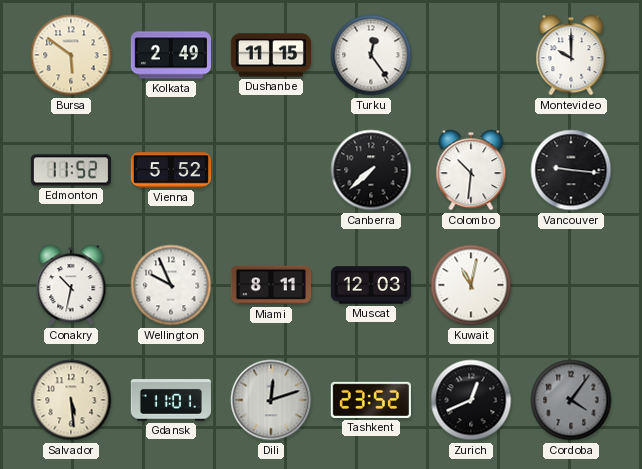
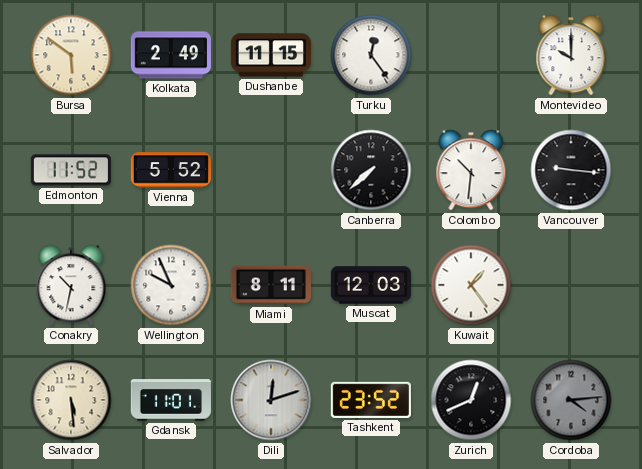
Kuwait: 11:02 -> 1:24 (471, 285)
Cordoba: 4:06 -> 4:14 (571, 400)
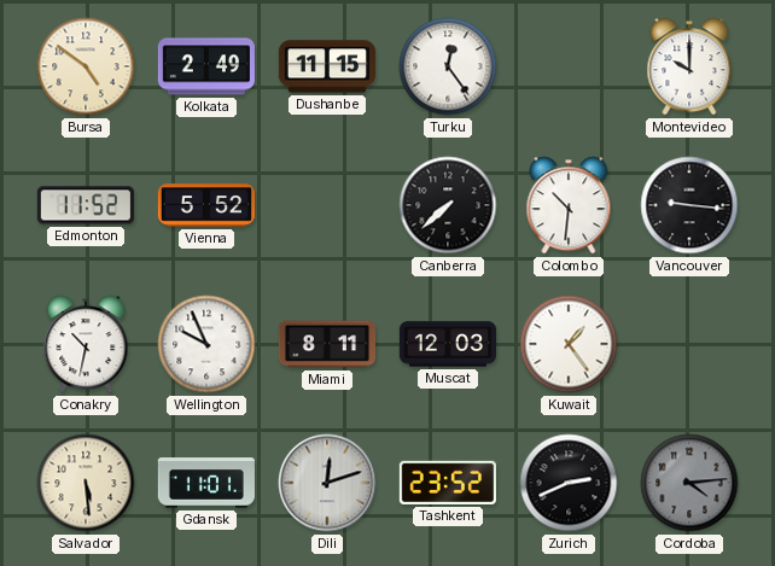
Bursa: 5:51 -> 4:51 (86, 66)
Zurich: 12:41 -> 2:41 (569, 483)
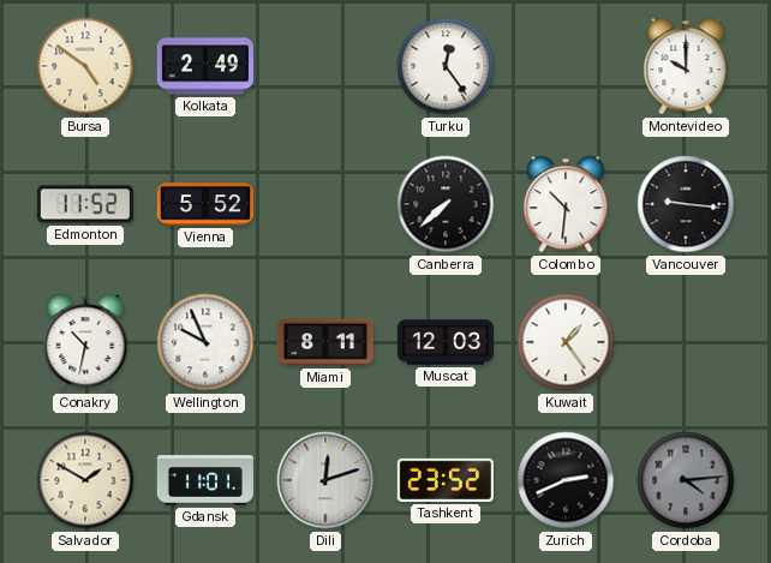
Dushanbe: 11:15 -> none (326, 66)
Salvador: 5:29 -> 1:50 (85, 480)
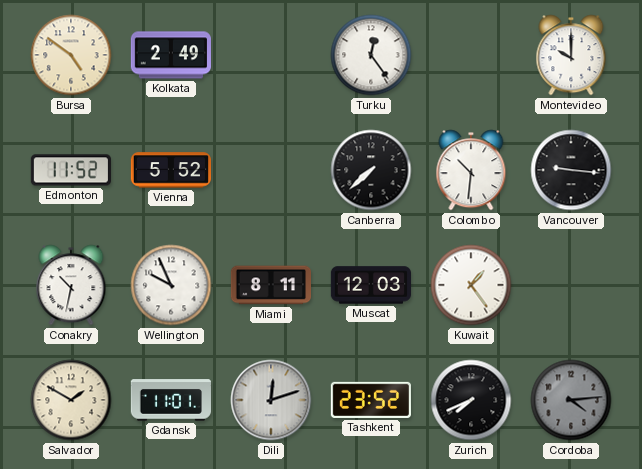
Zurich: 2:41 -> 7:41 (471, 400)
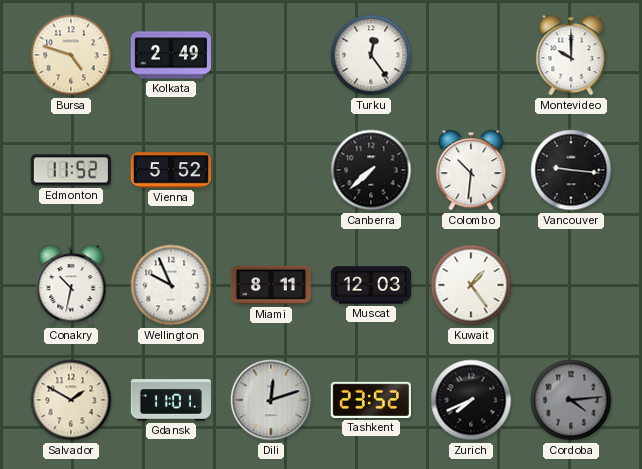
Bursa: 4:51 -> 4:48 (71, 55)
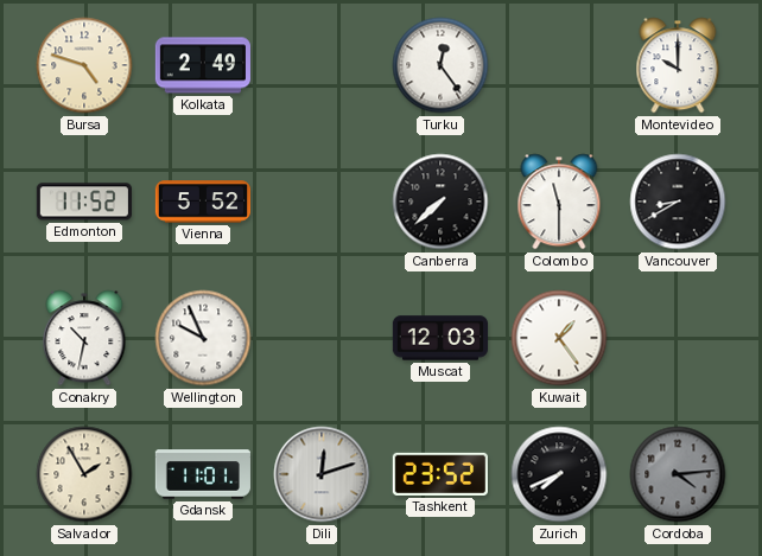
Colombo: 10:31 -> 11:30 (559, 202)
Vancouver: 9:16 -> 8:40 (678, 202)
Miami: 8:11 -> none (270, 285)
Salvador: 1:50 -> 1:55 (84, 474)
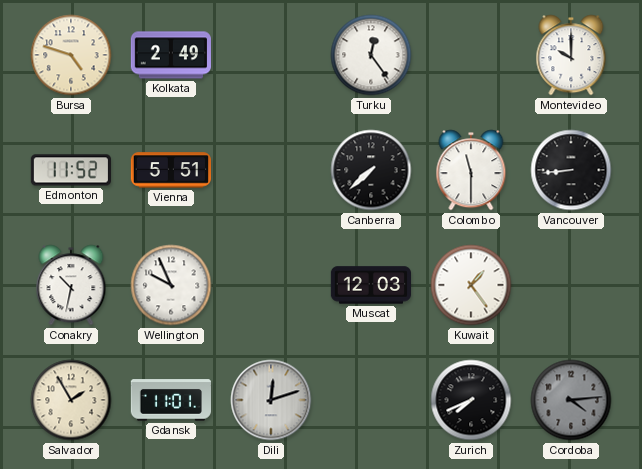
Vienna: 5:52 -> 5:51 (170, 170)
Vancouver: 8:40 -> 8:44 (571, 170)
Tashkent: 23:52 -> none (440, 474)
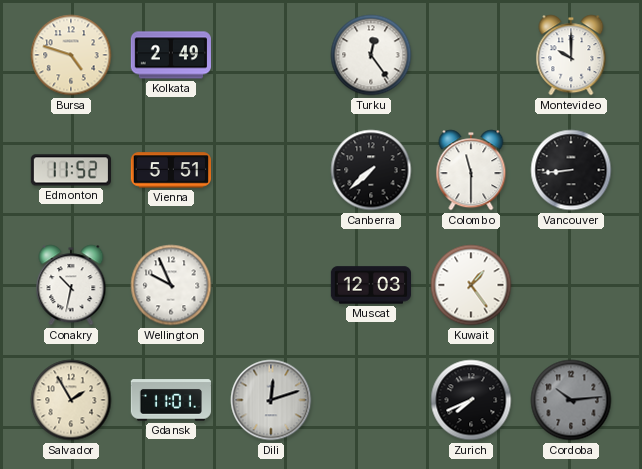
Cordoba: 4:14 -> 10:14 (571, 400)
